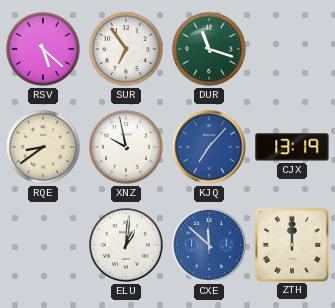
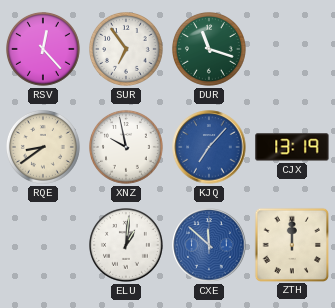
RSV: 5:22 -> 12:23 (44, 50)
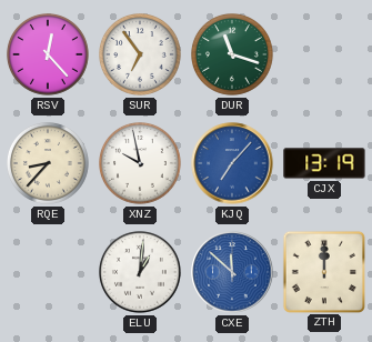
RQE: 8:39 -> 8:37 (49, 164)
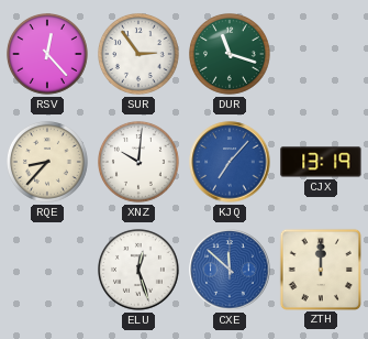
SUR: 6:54 -> 2:54 (140, 55)
XNZ: 9:58 -> 10:01 (140, 163)
ELU: 1:01 -> 12:27 (140, 271)
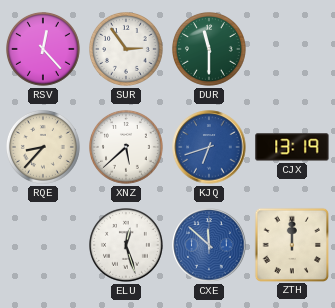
DUR: 11:18 -> 11:30 (210, 50)
XNZ: 10:01 -> 5:38 (127, 148)
KJQ: 7:07 -> 6:42 (209, 147)
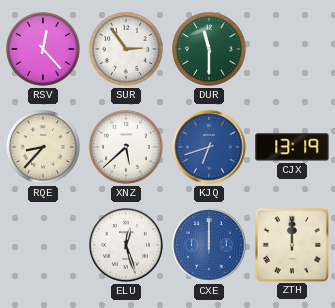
CXE: 11:52 -> 12:00 (209, 245)
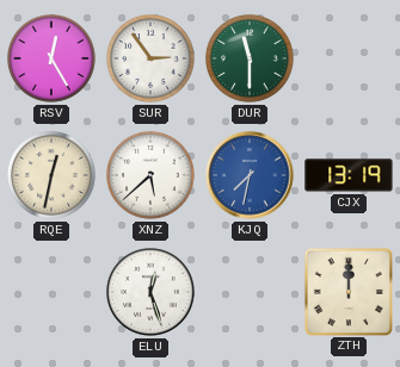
RSV: 12:23 -> 12:25 (53, 60)
RQE: 8:37 -> 12:32 (53, 176)
KJQ: 6:42 -> 7:32 (250, 175)
CXE: 12:00 -> none (209, 245)
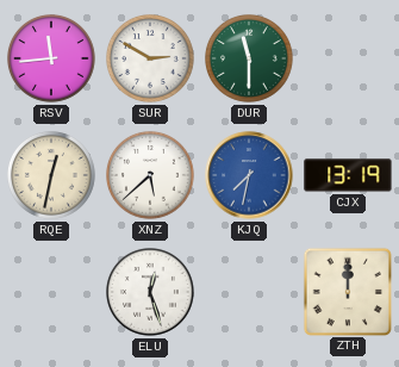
RSV: 12:25 -> 11:44 (52, 60)
SUR: 2:54 -> 2:50 (151, 60)
